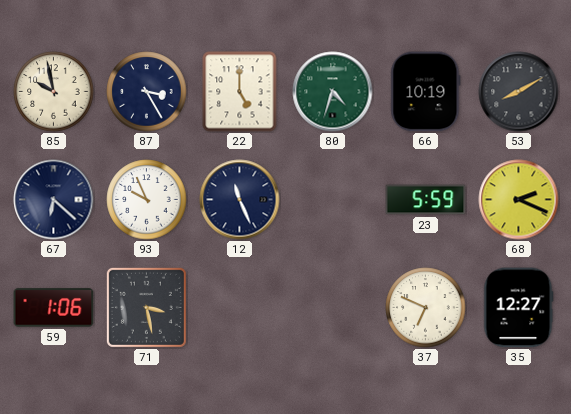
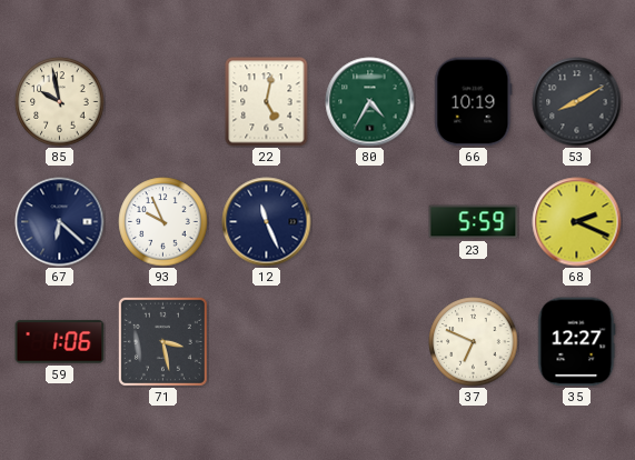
87: 3:25 -> none (147, 92)
22: 5:00 -> 5:02 (267, 102)
80: 4:33 -> 4:35 (370, 102)
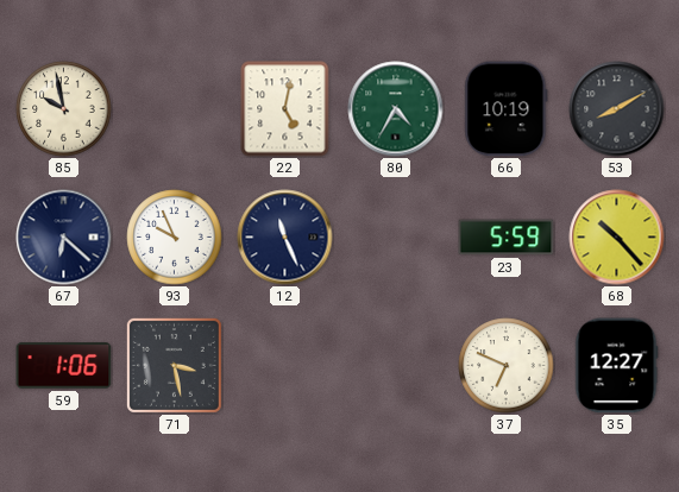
68: 2:19 -> 10:23 (617, 238)
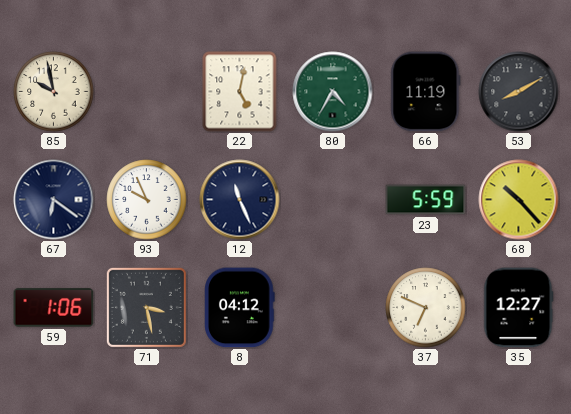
66: 10:19 -> 11:19 (426, 92)
67: 6:22 -> 6:21 (54, 200)
8: none -> 04:12 (240, 308)
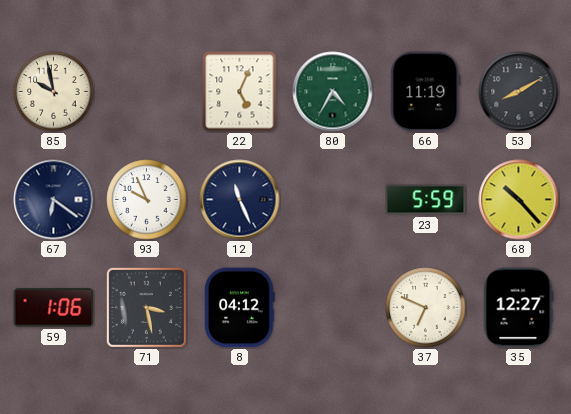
22: 5:02 -> 5:04 (240, 92)
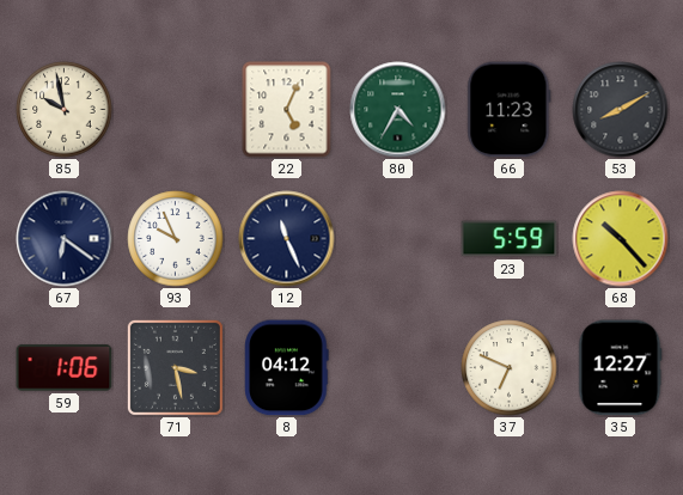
66: 11:19 -> 11:23 (510, 110)
